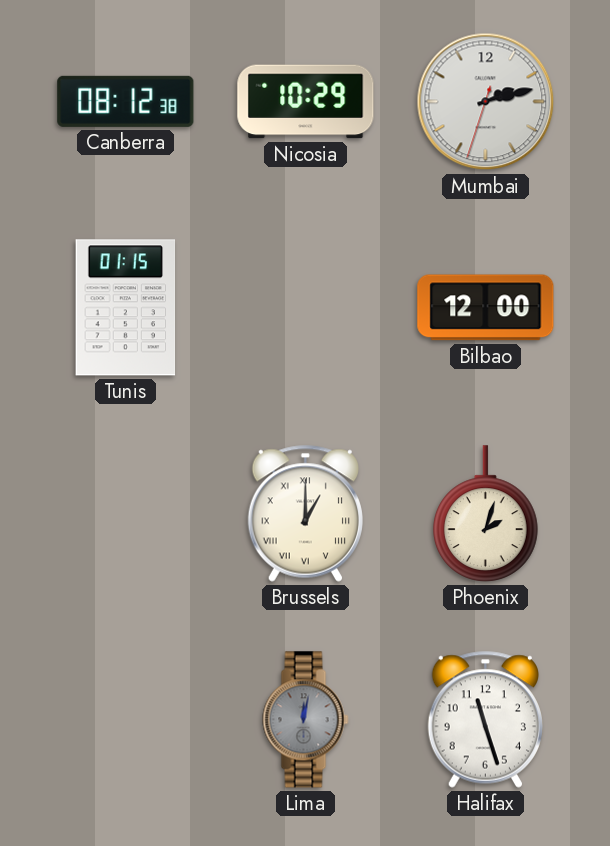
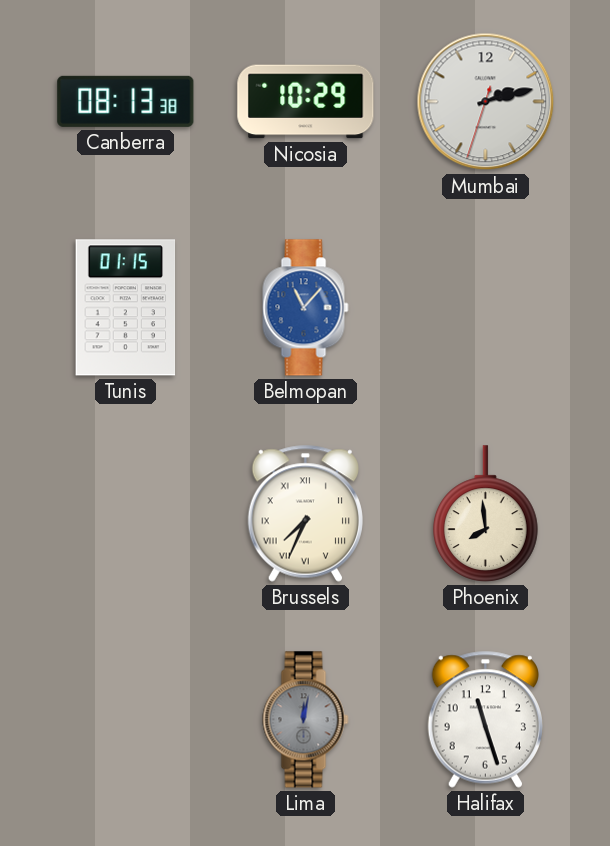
Canberra: 08:12 -> 08:13 (126, 101)
Belmopan: none -> 11:07 (306, 308)
Bilbao: 12:00 -> none (486, 308)
Brussels: 1:00 -> 7:34 (305, 513)
Phoenix: 2:03 -> 7:59 (485, 514)
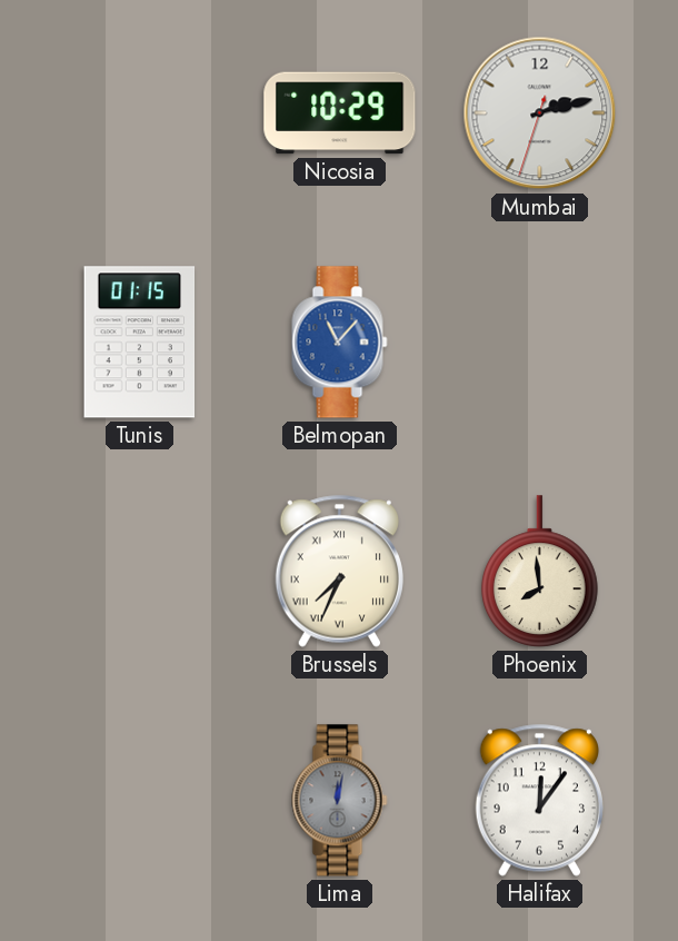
Canberra: 08:13 -> none (126, 101)
Halifax: 11:27 -> 12:06 (539, 800)
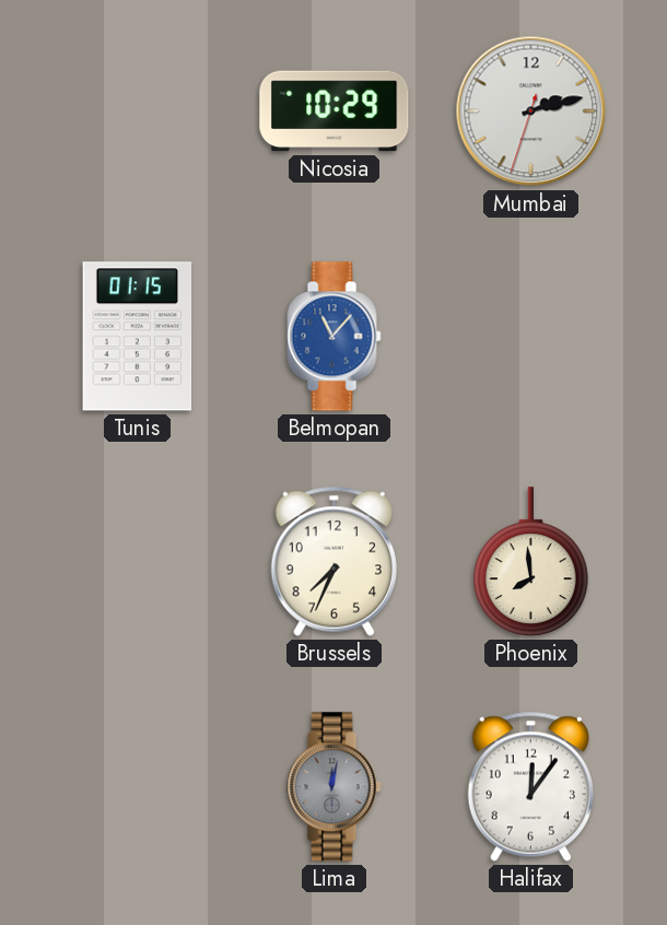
Brussels numerals: Roman -> Arabic (333, 561)
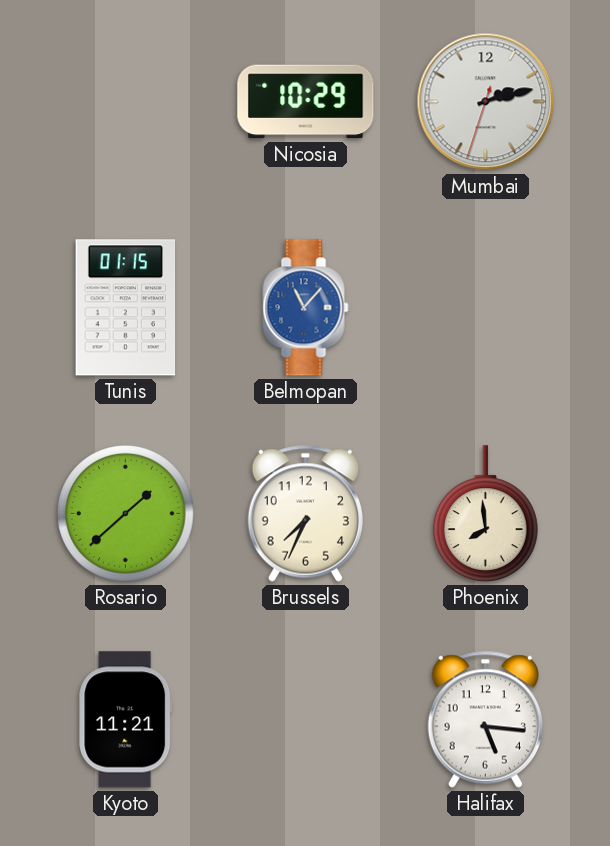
Rosario: none -> 1:38 (126, 514)
Kyoto: none -> 11:21 (126, 720)
Lima: 12:02 -> none (335, 787)
Halifax: 12:06 -> 5:16 (485, 719)
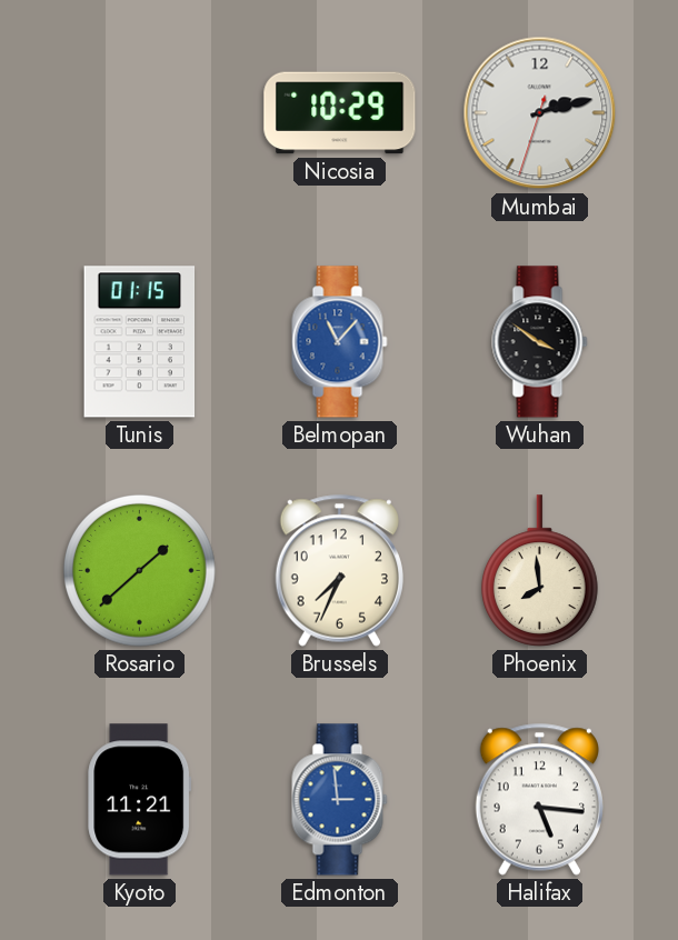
Wuhan: none -> 3:51 (540, 342)
Edmonton: none -> 2:59 (340, 800)
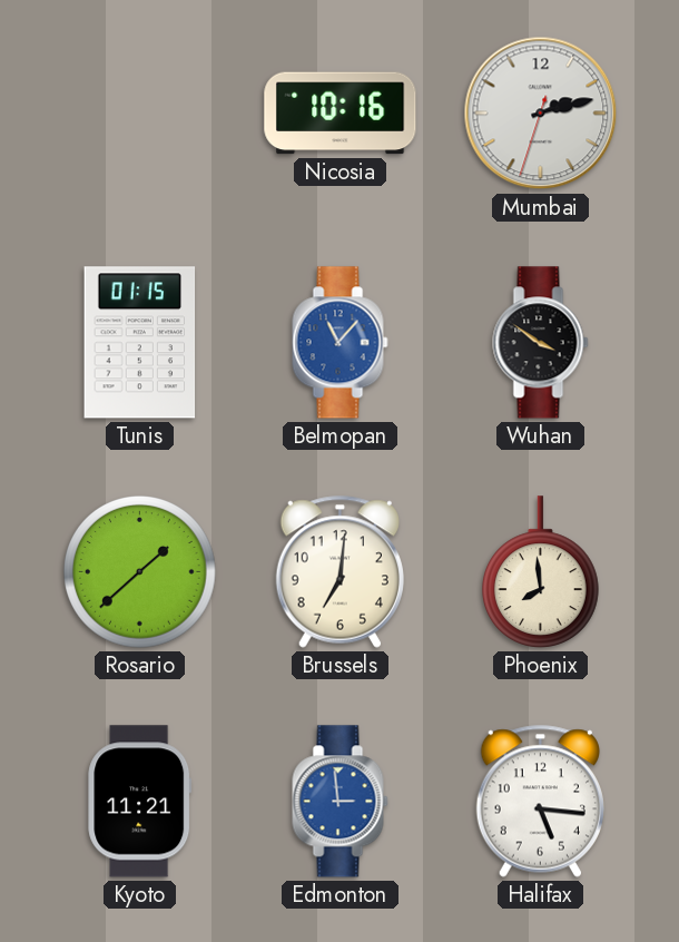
Nicosia: 10:29 -> 10:16 (341, 114)
Brussels: 7:34 -> 7:01 (339, 571)
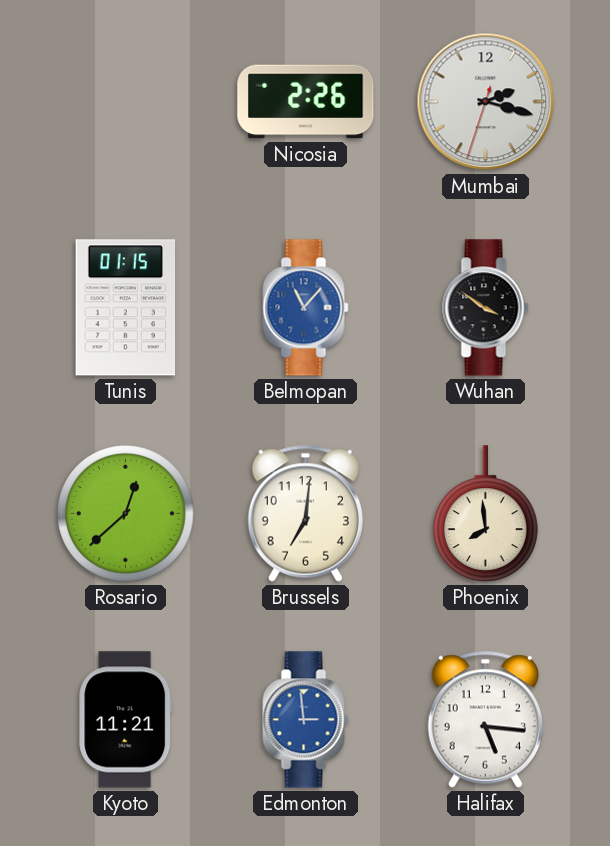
Nicosia: 10:16 -> 2:26 (306, 102)
Mumbai: 2:12 -> 2:17 (486, 102)
Rosario: 1:38 -> 12:38 (126, 514)
